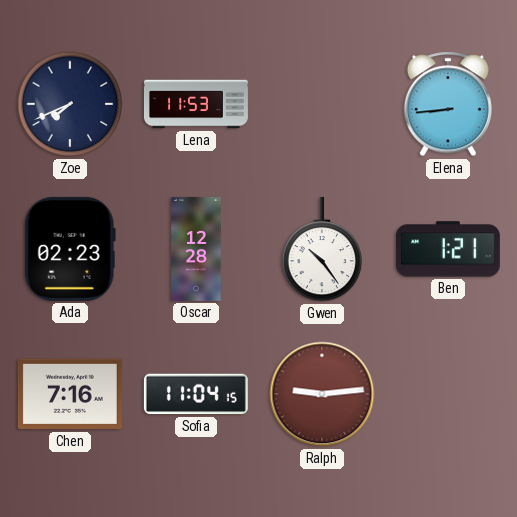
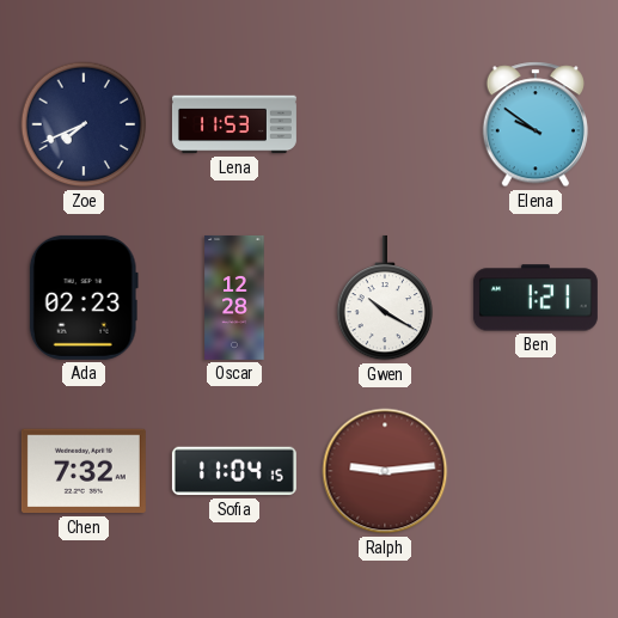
Elena: 8:44 -> 9:51 (534, 124)
Gwen: 10:24 -> 10:20 (385, 298)
Chen: 7:16 -> 7:32 (84, 471)
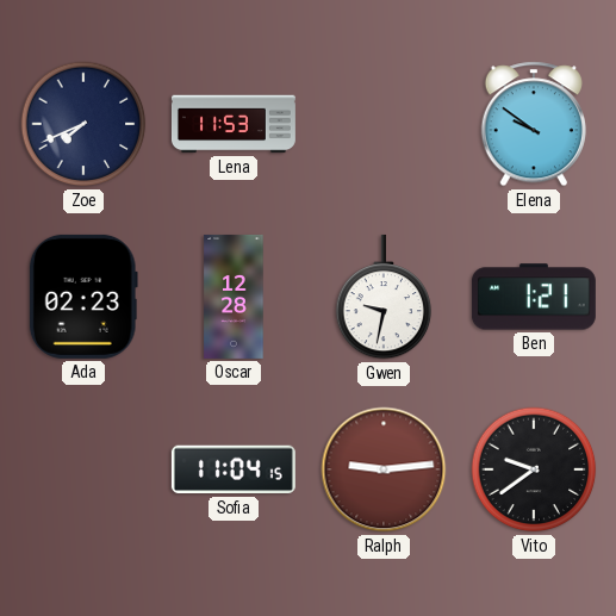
Gwen: 10:20 -> 9:32 (384, 297)
Chen: 7:32 -> none (84, 471)
Vito: none -> 9:39 (534, 469)
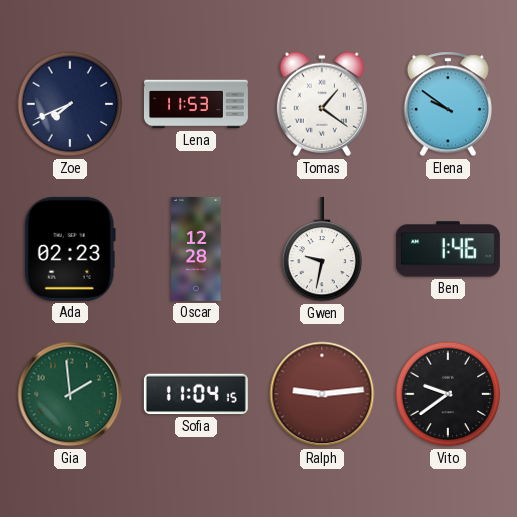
Tomas: none -> 1:21 (322, 104)
Ben: 1:21 -> 1:46 (448, 249)
Gia: none -> 1:59 (70, 394)
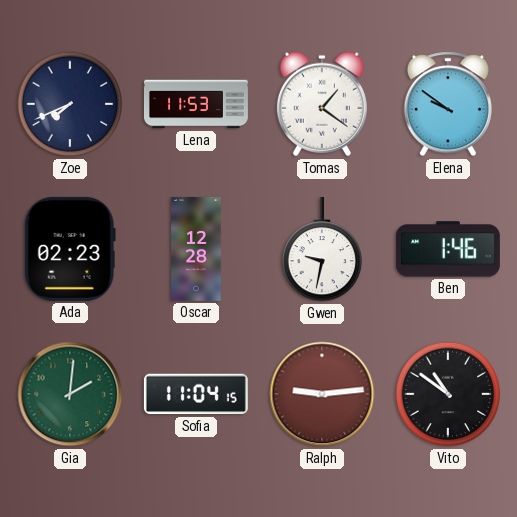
Gia: 1:59 -> 2:01 (70, 394)
Vito: 9:39 -> 10:51 (448, 394)
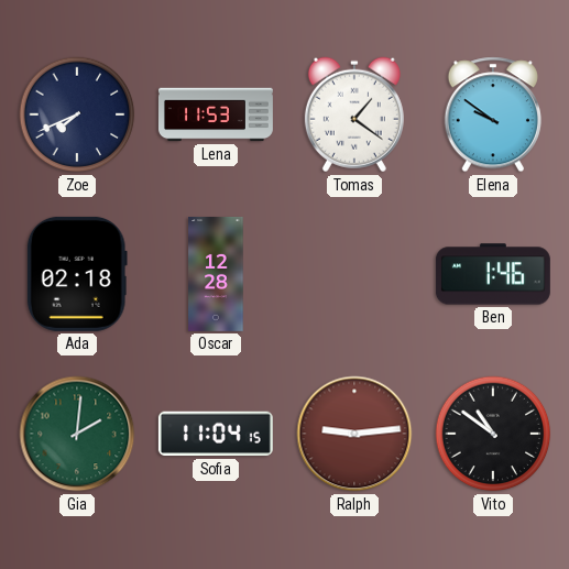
Ada: 02:23 -> 02:18 (77, 274)
Gwen: 9:32 -> none (322, 249)
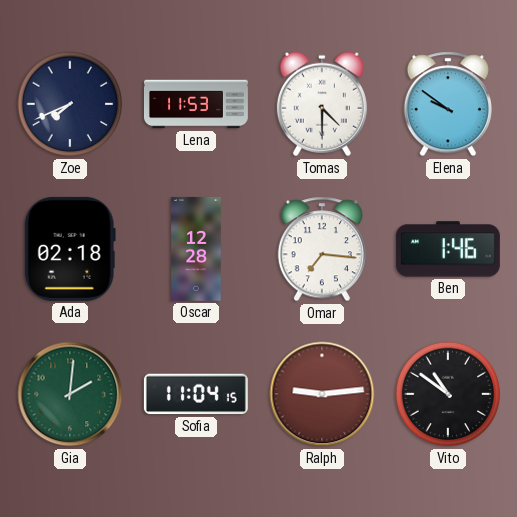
Tomas: 1:21 -> 4:30 (322, 104)
Omar: none -> 7:16 (321, 249)
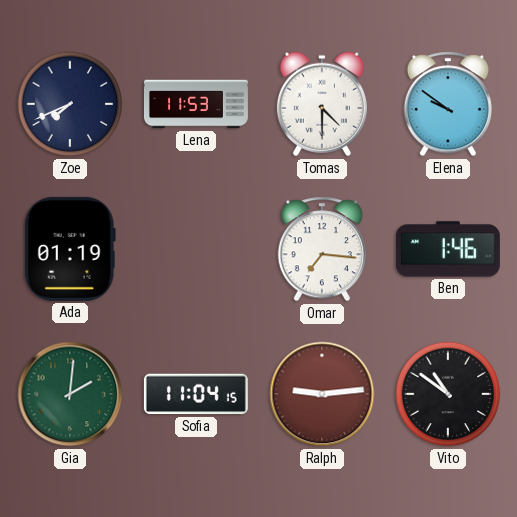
Ada: 02:18 -> 01:19 (70, 249)
Oscar: 12:28 -> none (196, 249)
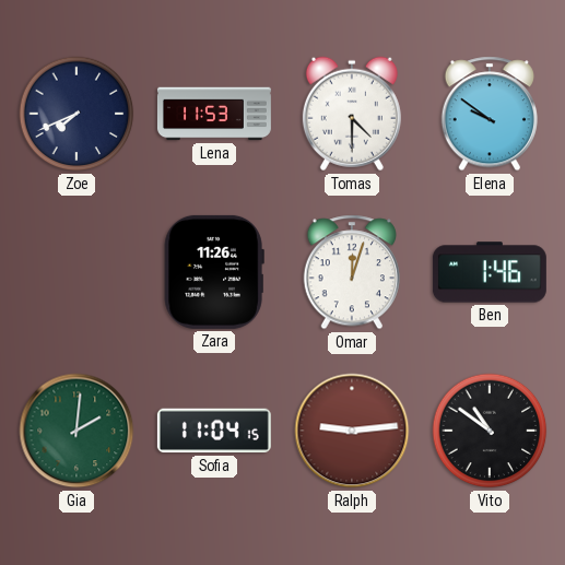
Ada: 01:19 -> none (70, 249)
Zara: none -> 11:26 (214, 272)
Omar: 7:16 -> 12:03 (351, 272)
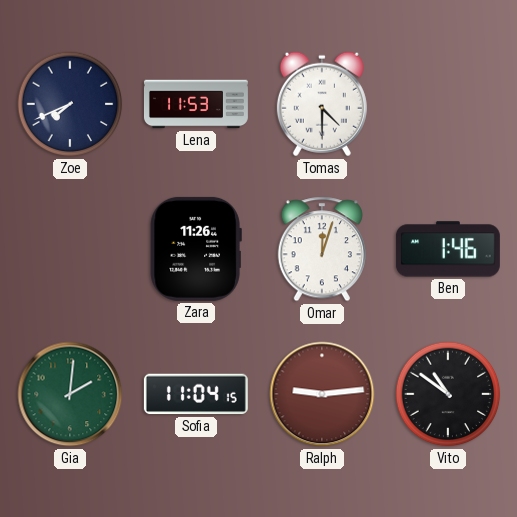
Elena: 9:51 -> none (489, 114)
